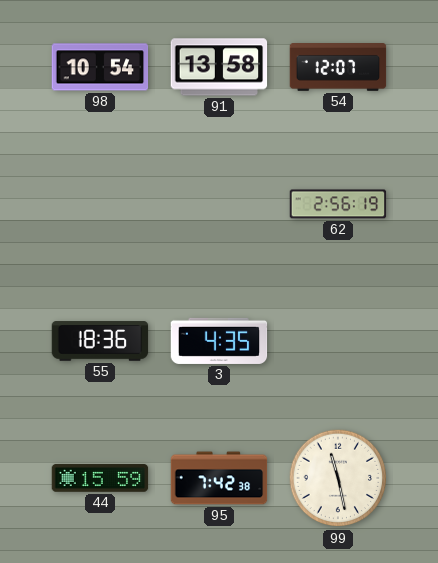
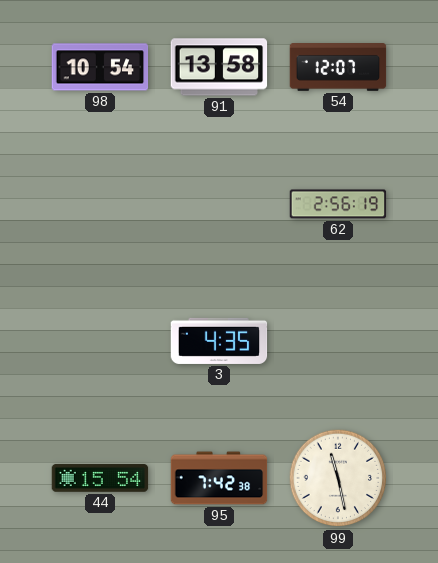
55: 18:36 -> none (100, 341)
44: 15:59 -> 15:54 (100, 478)
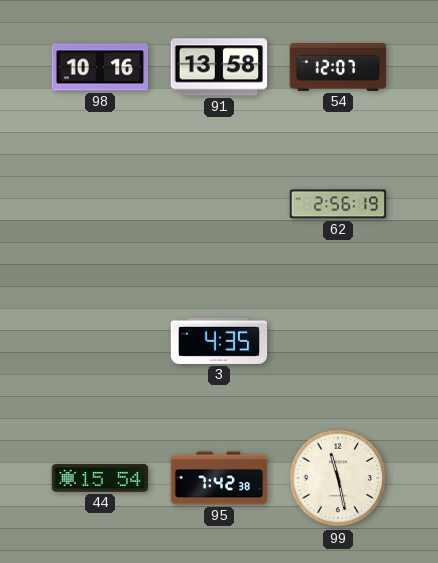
98: 10:54 -> 10:16 (100, 67)
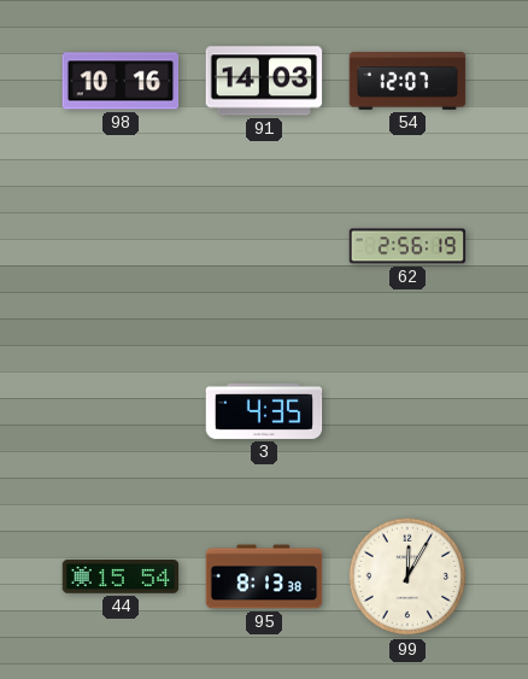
91: 13:58 -> 14:03 (264, 81)
95: 7:42 -> 8:13 (264, 576)
99: 11:28 -> 12:05 (407, 576)
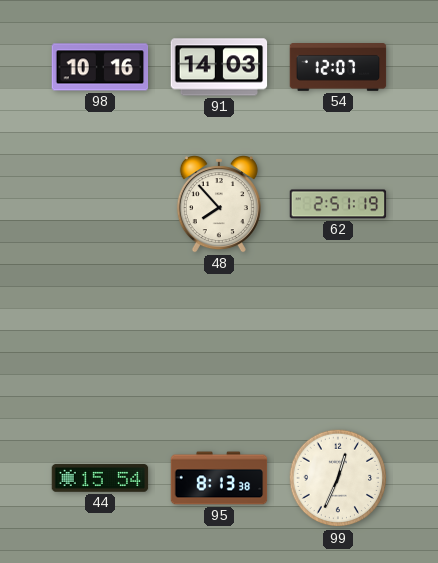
48: none -> 7:53 (219, 205)
62: 2:56 -> 2:51 (338, 204)
3: 4:35 -> none (264, 411)
99: 12:05 -> 12:34 (338, 478)
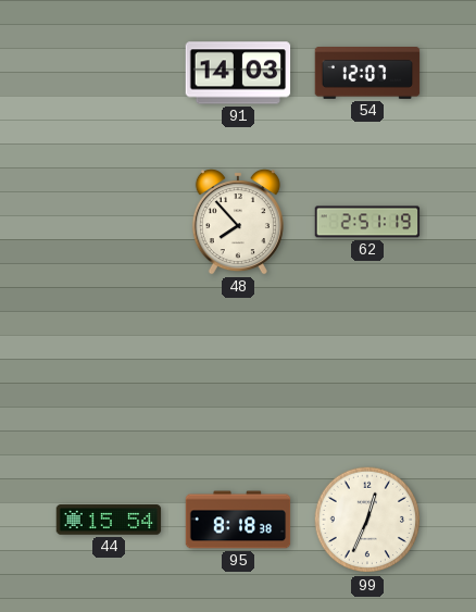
98: 10:16 -> none (100, 67)
95: 8:13 -> 8:18 (238, 520)
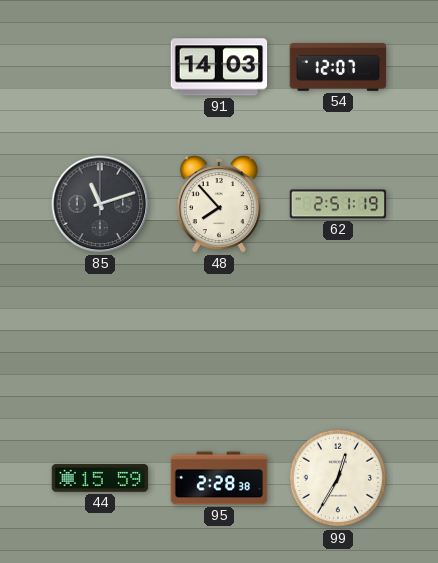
85: none -> 11:12 (100, 204)
44: 15:54 -> 15:59 (100, 478)
95: 8:18 -> 2:28 (219, 478)
99: 12:34 -> 12:35 (338, 478)
